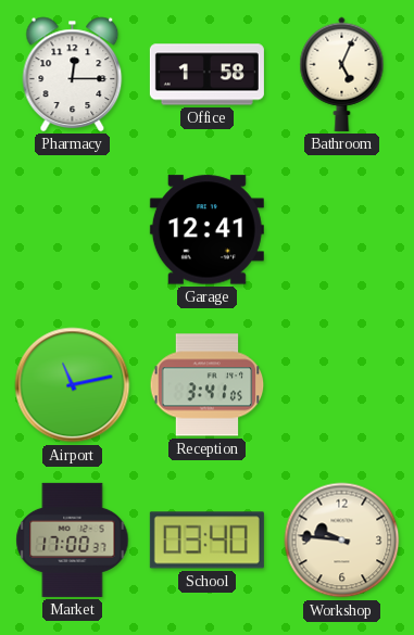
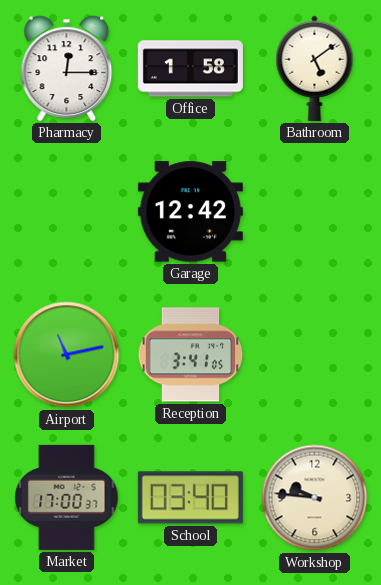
Bathroom: 5:04 -> 5:09 (315, 68)
Garage: 12:41 -> 12:42 (190, 212)
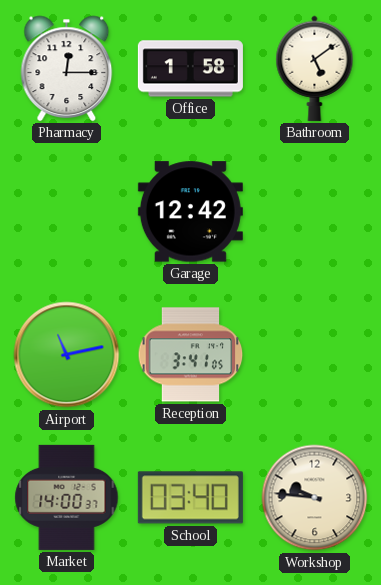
Market: 17:00 -> 14:00 (67, 497)
